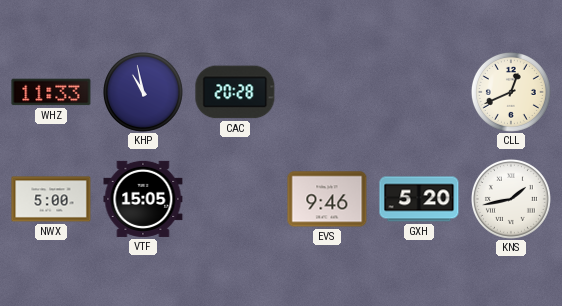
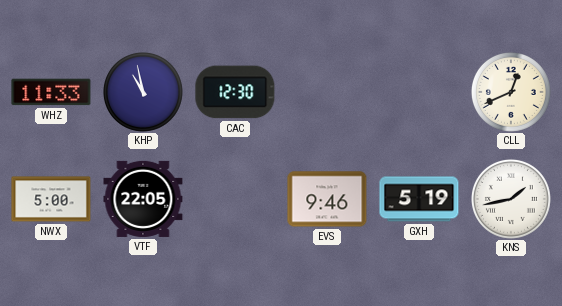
CAC: 20:28 -> 12:30 (235, 92)
VTF: 15:05 -> 22:05 (143, 199)
GXH: 5:20 -> 5:19 (419, 199)
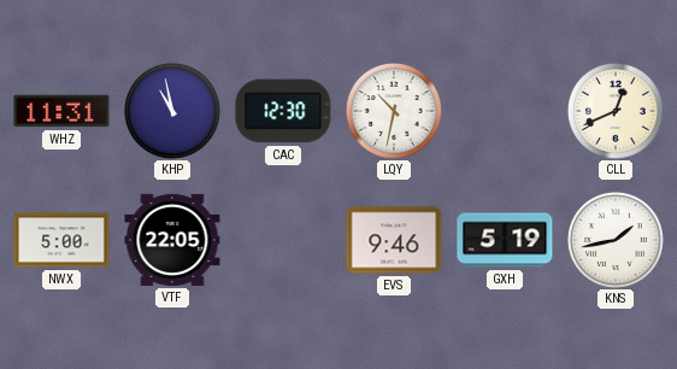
WHZ: 11:33 -> 11:31 (61, 111)
LQY: none -> 10:32 (394, 111)
